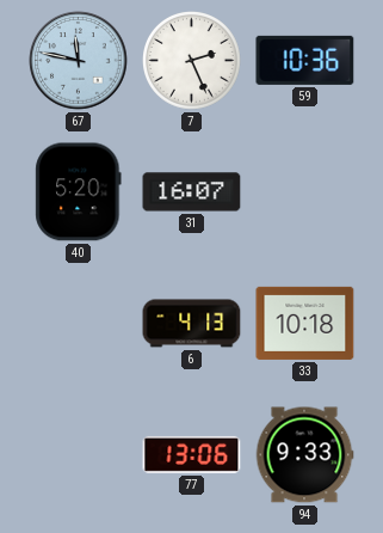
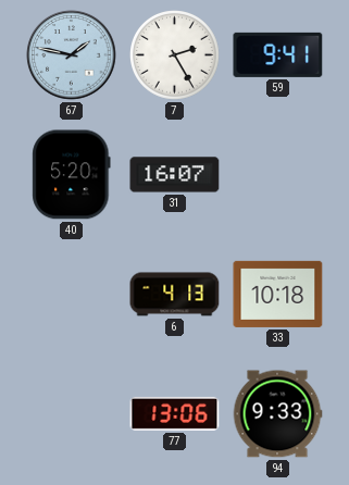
67: 11:47 -> 1:47 (72, 55)
7: 2:26 -> 2:25 (175, 55)
59: 10:36 -> 9:41 (278, 54)
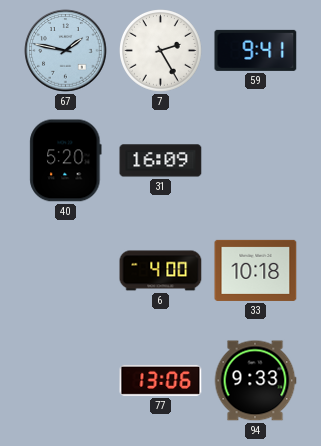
31: 16:07 -> 16:09 (161, 161)
6: 4:13 -> 4:00 (161, 271)
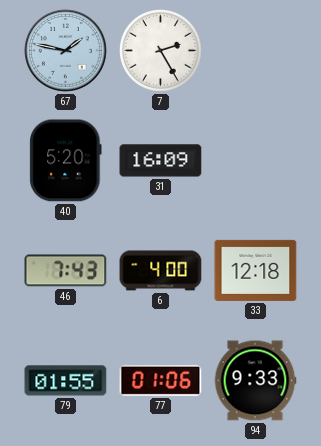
59: 9:41 -> none (256, 50)
46: none -> 7:43 (66, 271)
33: 10:18 -> 12:18 (256, 270)
79: none -> 01:55 (66, 381)
77: 13:06 -> 01:06 (161, 380)
